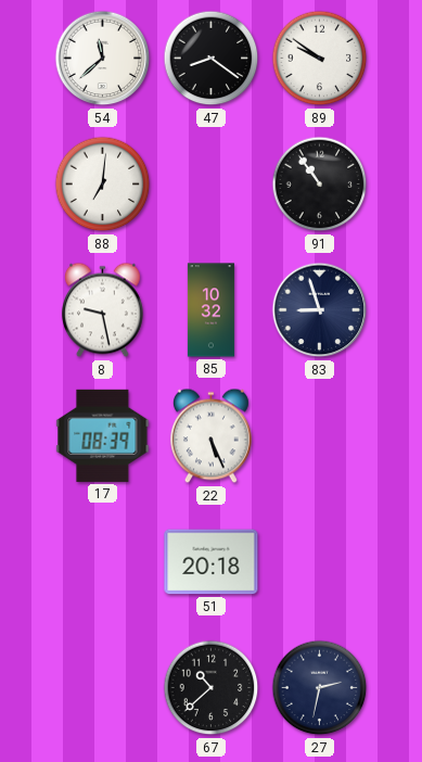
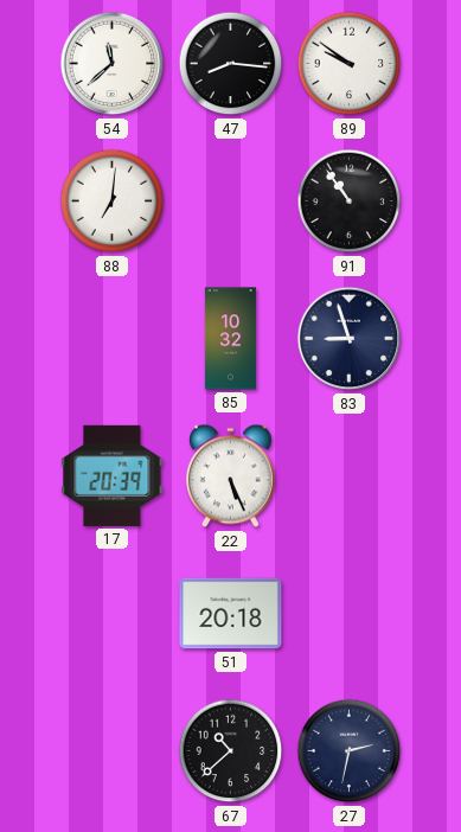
47: 8:21 -> 8:16 (231, 64)
8: 9:28 -> none (102, 310)
17: 08:39 -> 20:39 (113, 475)
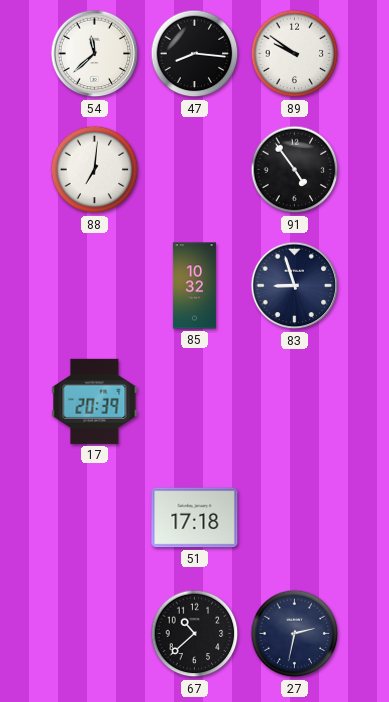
91: 10:54 -> 4:54 (295, 170)
22: 5:26 -> none (230, 476)
51: 20:18 -> 17:18 (195, 518)
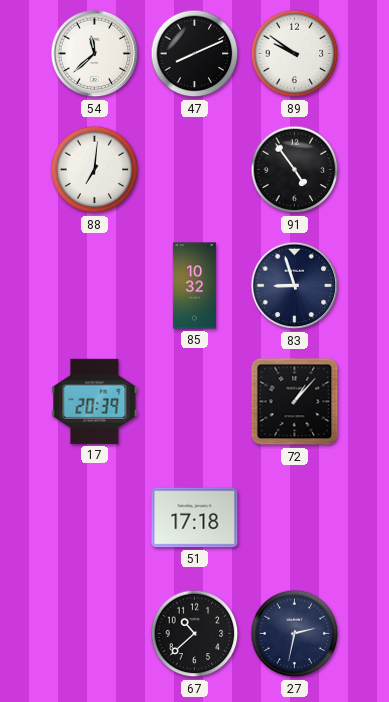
47: 8:16 -> 8:11 (195, 54)
72: none -> 1:07 (295, 402)
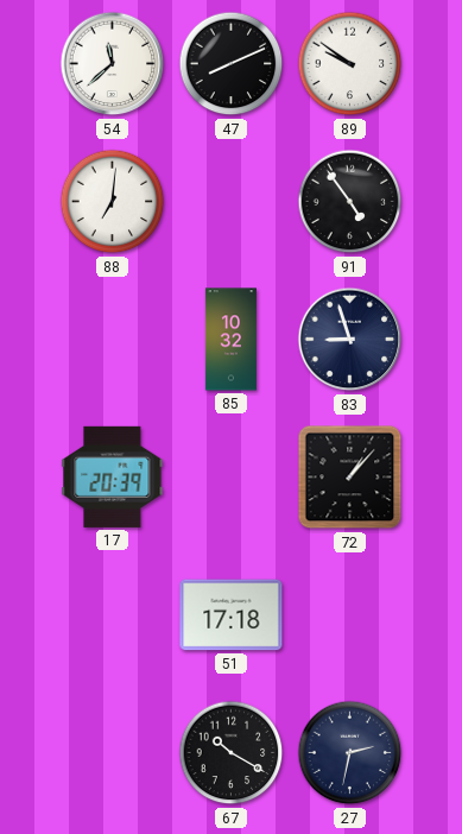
67: 10:38 -> 10:20 (232, 753)
